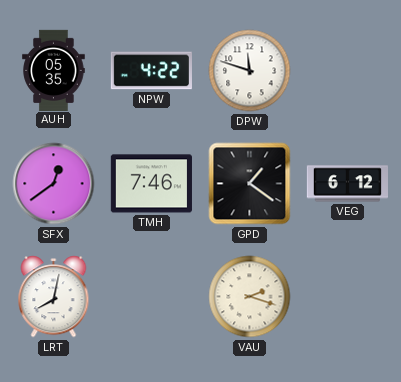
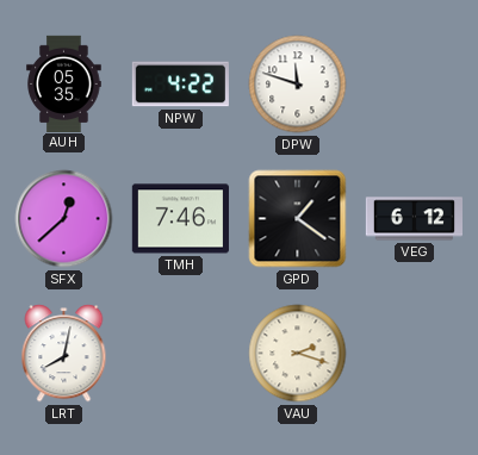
SFX: 12:39 -> 12:38 (64, 219)
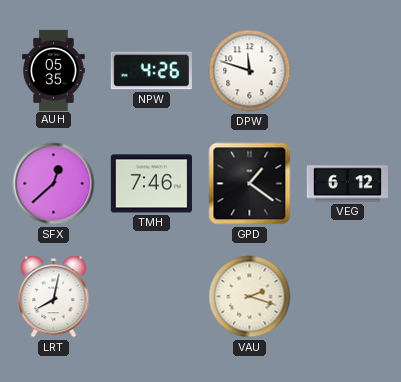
NPW: 4:22 -> 4:26 (151, 71)
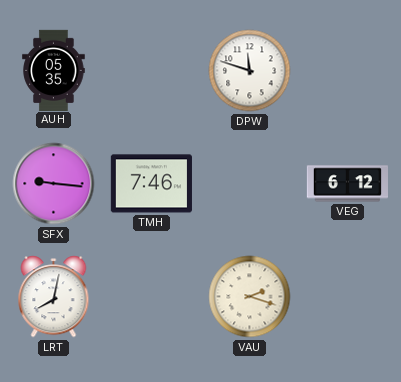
NPW: 4:26 -> none (151, 71)
SFX: 12:38 -> 9:16 (54, 184)
GPD: 1:21 -> none (250, 184)
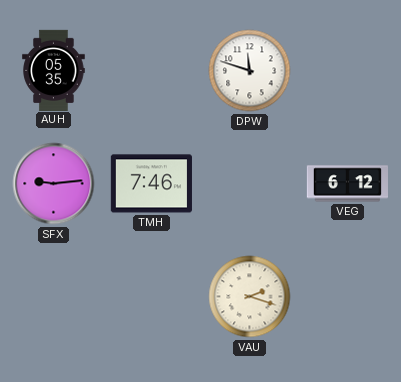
SFX: 9:16 -> 9:14 (54, 184)
LRT: 8:02 -> none (54, 297)
